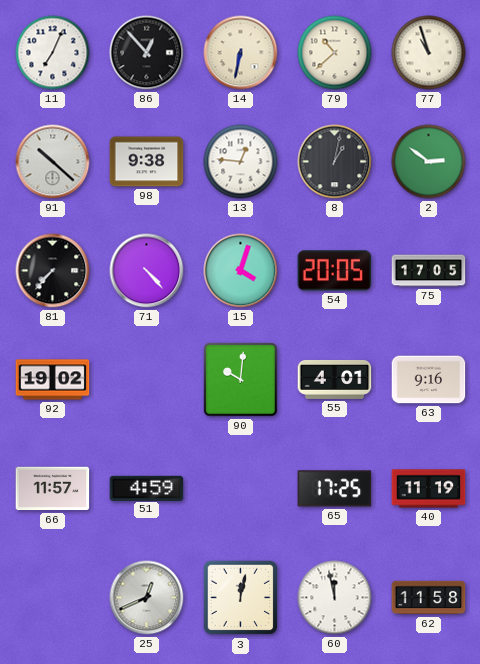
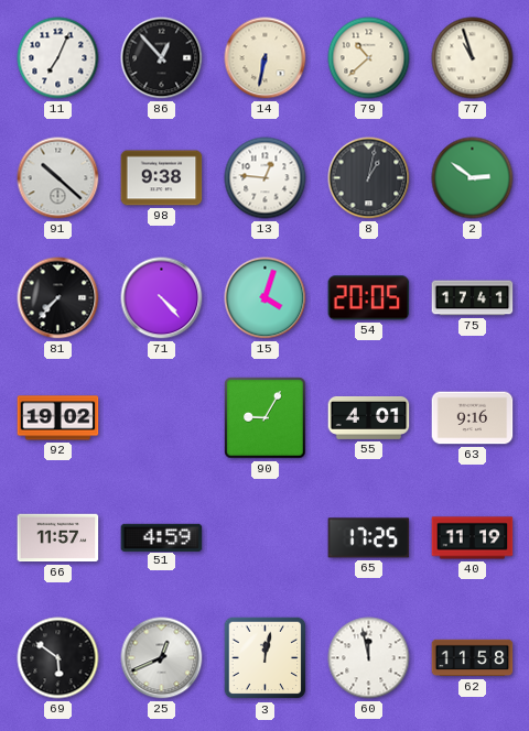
75: 17:05 -> 17:41 (473, 298)
90: 10:01 -> 9:05 (266, 418)
69: none -> 5:51 (58, 658)
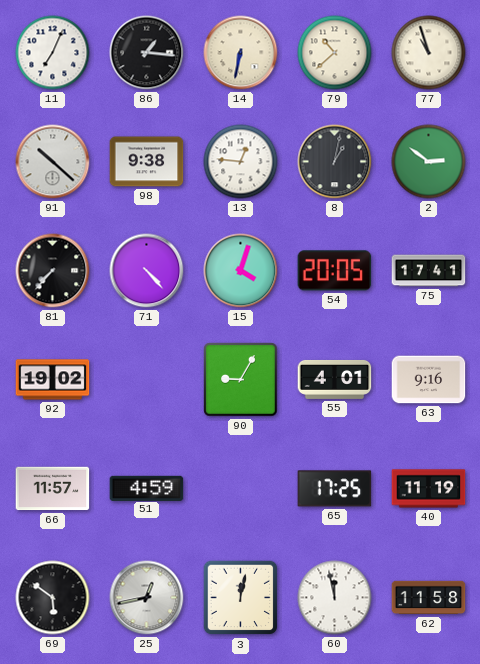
86: 12:53 -> 1:16 (147, 53)
25: 12:41 -> 12:43 (147, 598)
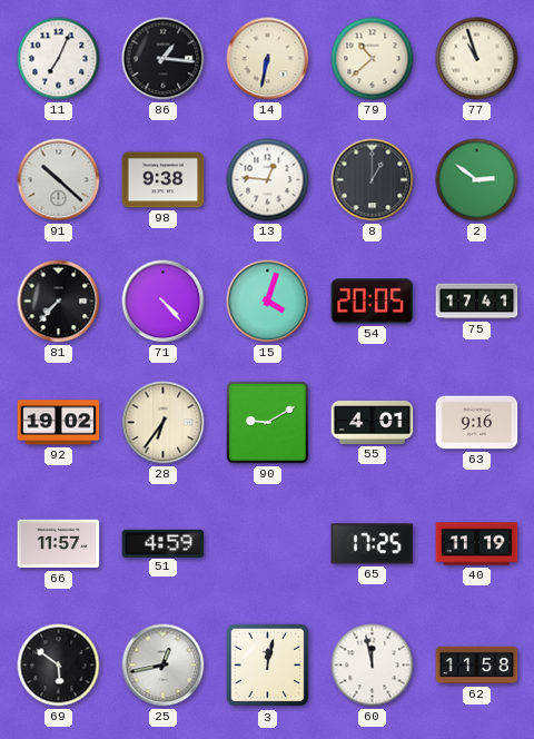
8: 1:02 -> 1:00 (373, 180)
28: none -> 6:36 (164, 423)
90: 9:05 -> 9:10 (268, 423)
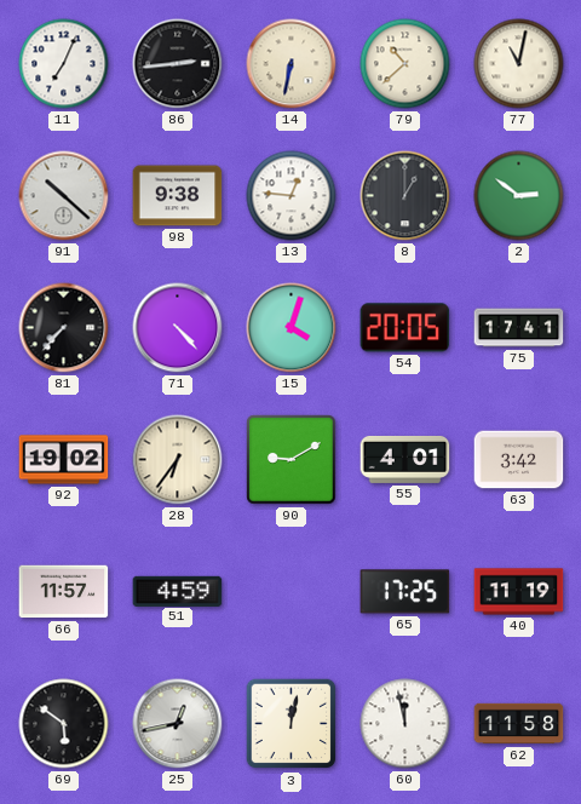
86: 1:16 -> 2:44 (178, 64)
77: 10:57 -> 11:02 (519, 64)
63: 9:16 -> 3:42 (519, 460)
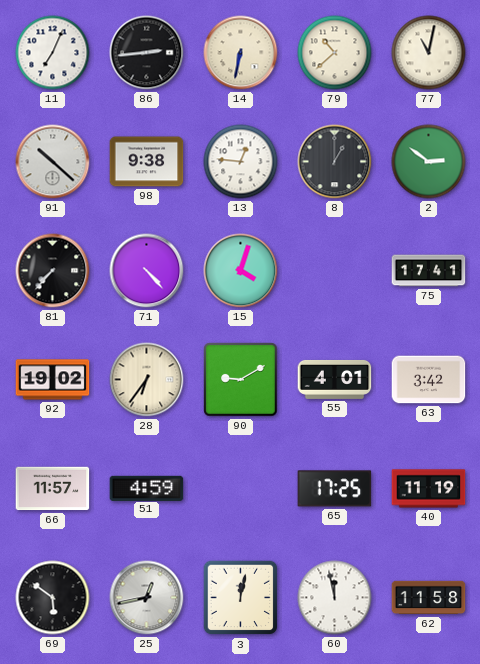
54: 20:05 -> none (405, 328)
